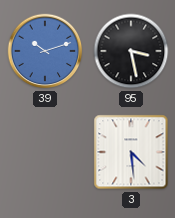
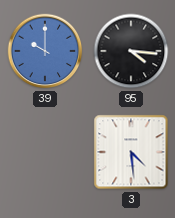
39: 10:12 -> 10:00 (45, 51)
95: 3:28 -> 4:16 (131, 51)
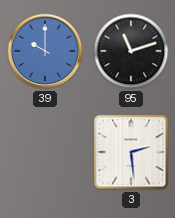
95: 4:16 -> 11:12 (131, 51)
3: 4:29 -> 2:29 (131, 152)
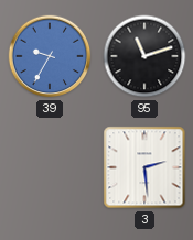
39: 10:00 -> 9:35 (50, 56)
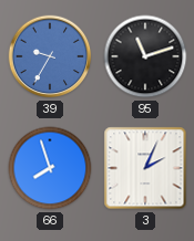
66: none -> 7:57 (50, 168)
3: 2:29 -> 2:04 (145, 168)
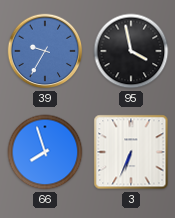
95: 11:12 -> 3:58 (131, 51)
3: 2:04 -> 6:34 (131, 152)
